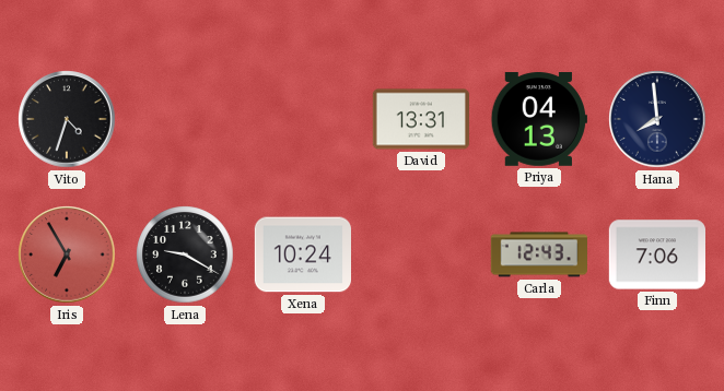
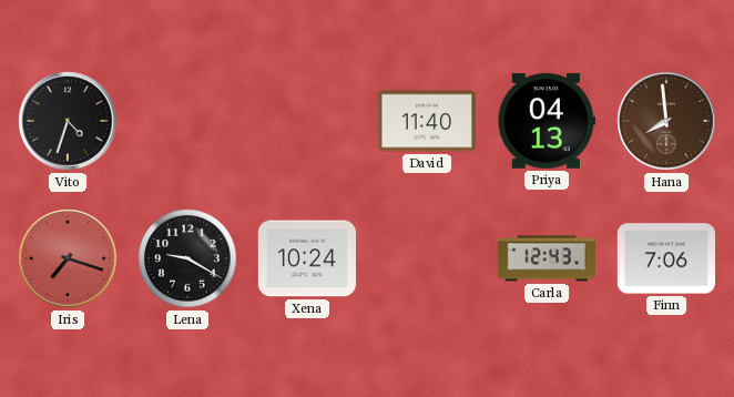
David: 13:31 -> 11:40 (426, 121)
Hana dial: navy -> brown (666, 121)
Iris: 6:55 -> 7:18 (68, 258)
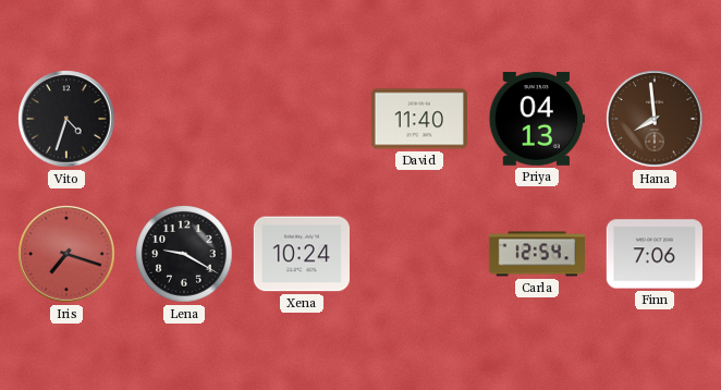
Carla: 12:43 -> 12:54 (536, 254)
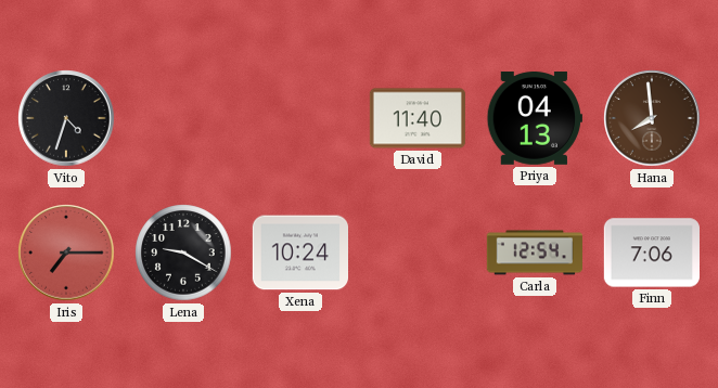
Iris: 7:18 -> 7:15 (66, 253)
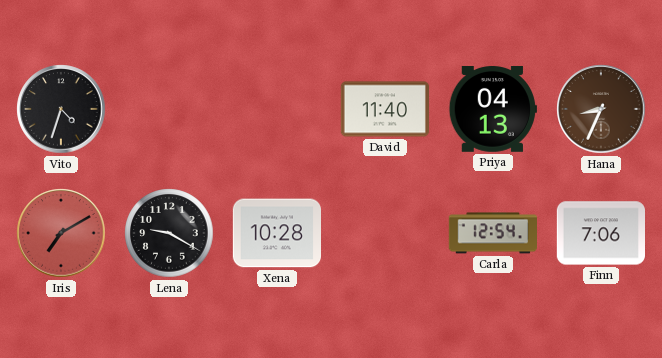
Hana: 7:59 -> 8:34 (601, 109)
Iris: 7:15 -> 7:10 (61, 233)
Xena: 10:24 -> 10:28 (276, 233)
